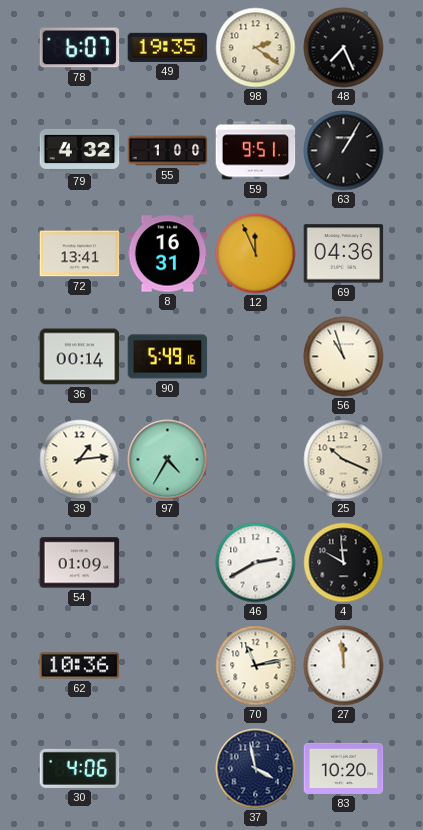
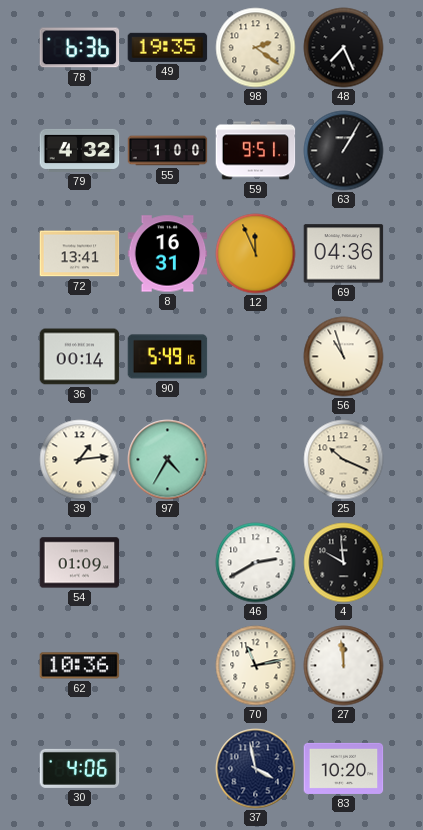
78: 6:07 -> 6:36 (80, 48)
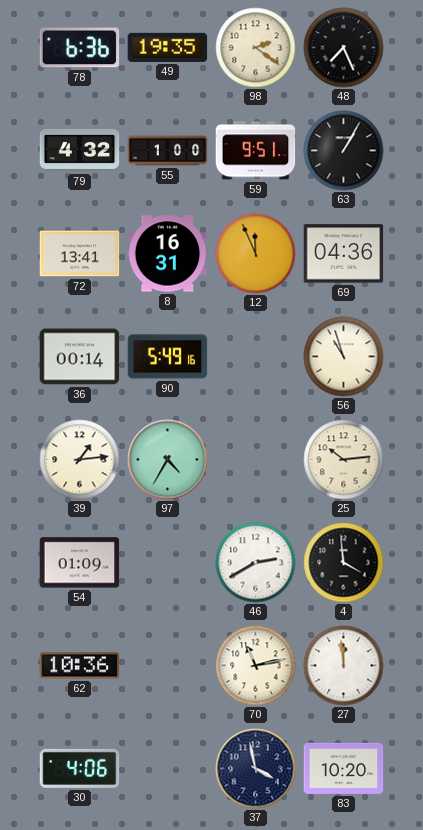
25: 10:19 -> 10:14 (344, 460)
4: 9:59 -> 3:59 (344, 563)
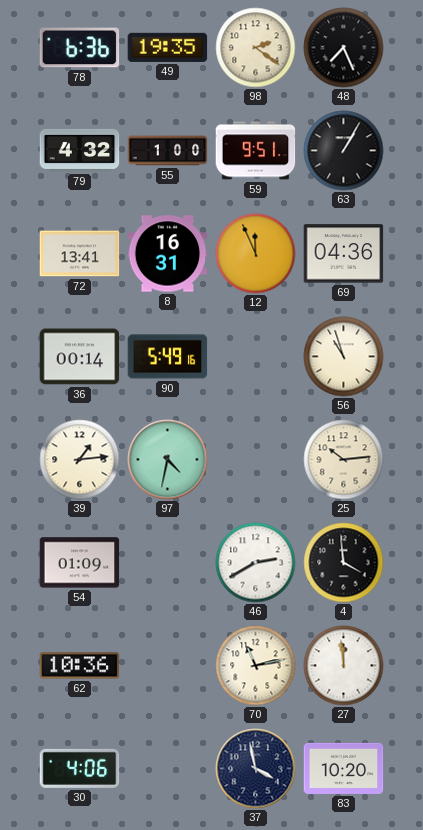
97: 4:35 -> 4:32 (168, 460)
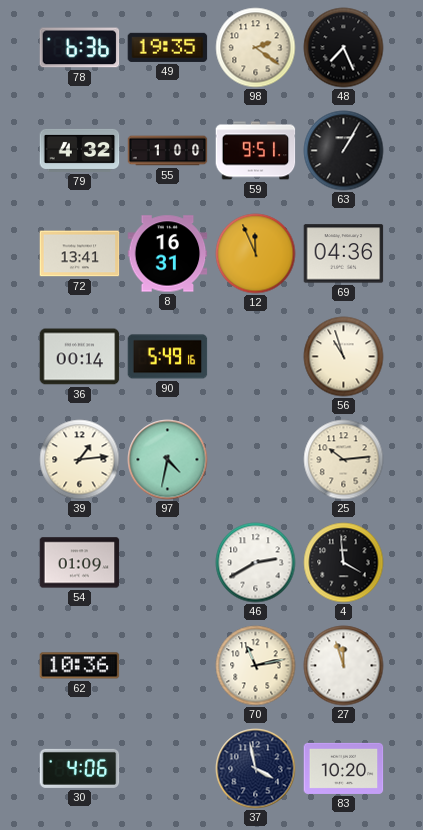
27: 11:59 -> 11:57 (344, 666)
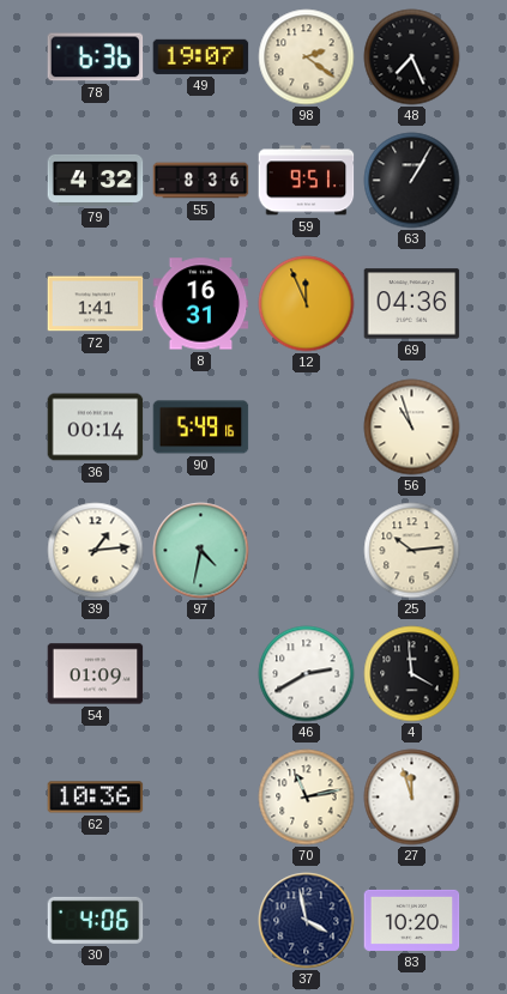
49: 19:35 -> 19:07 (201, 56)
55: 1:00 -> 8:36 (201, 181)
72: 13:41 -> 1:41 (96, 304)
